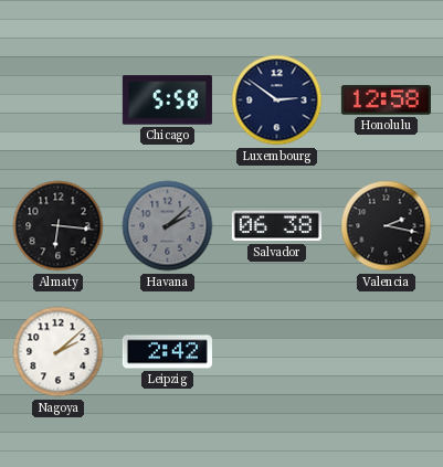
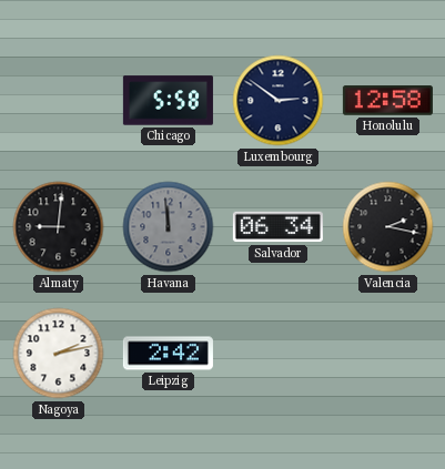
Almaty: 6:16 -> 9:01 (59, 227)
Havana: 2:08 -> 11:59 (169, 227)
Salvador: 06:38 -> 06:34 (277, 227)
Nagoya: 2:08 -> 2:13 (59, 354)
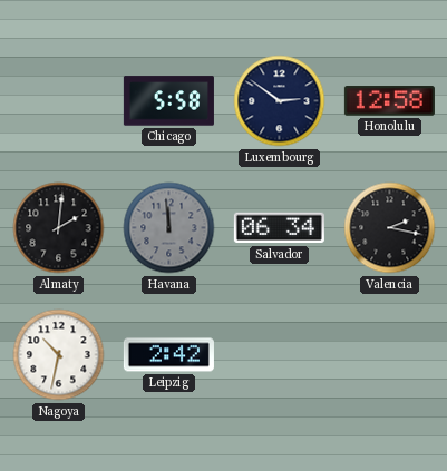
Almaty: 9:01 -> 2:01 (59, 228)
Nagoya: 2:13 -> 10:32 (59, 355)
